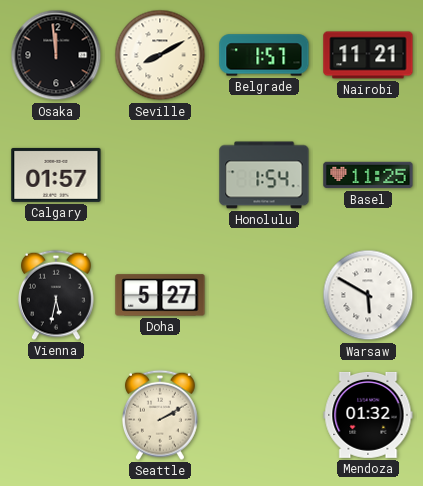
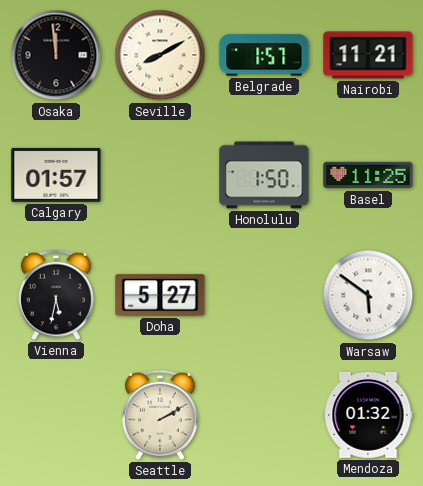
Honolulu: 1:54 -> 1:50 (264, 175)
Warsaw: 5:50 -> 5:51 (368, 295)
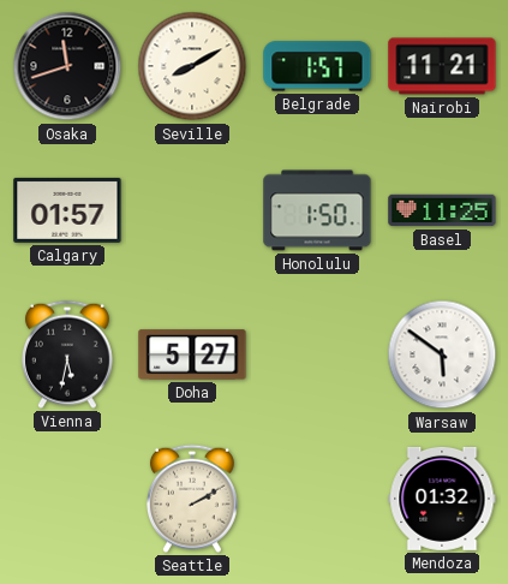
Osaka: 11:59 -> 11:42 (67, 66)
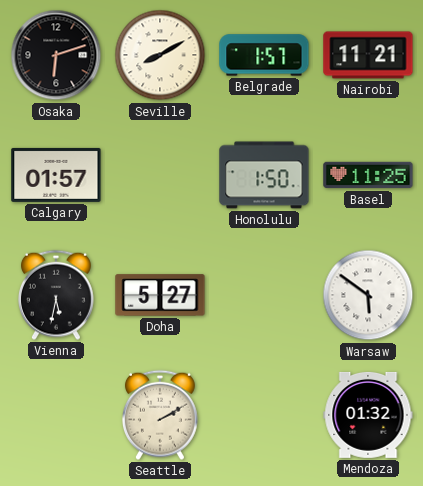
Osaka: 11:42 -> 6:12 (56, 55)
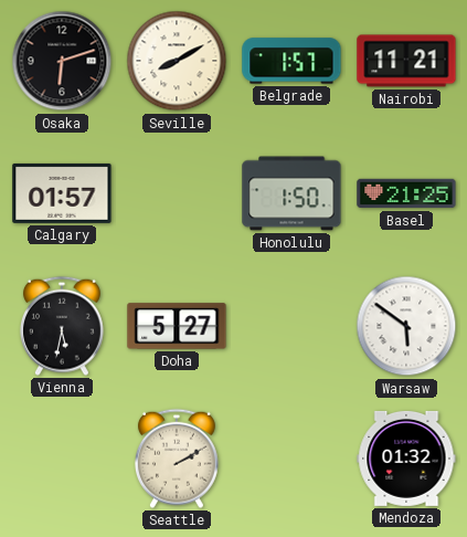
Basel: 11:25 -> 21:25 (406, 193)
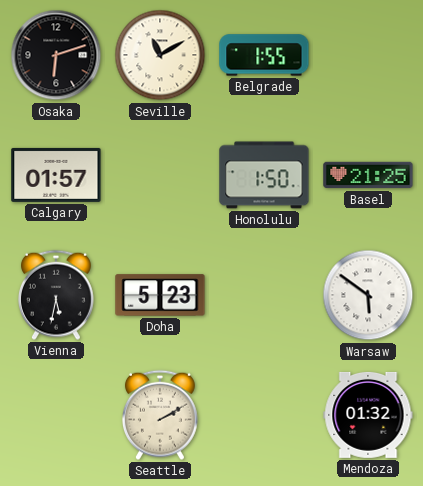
Seville: 8:10 -> 11:10 (160, 55)
Belgrade: 1:57 -> 1:55 (264, 55)
Nairobi: 11:21 -> none (406, 61)
Doha: 5:27 -> 5:23 (160, 295)
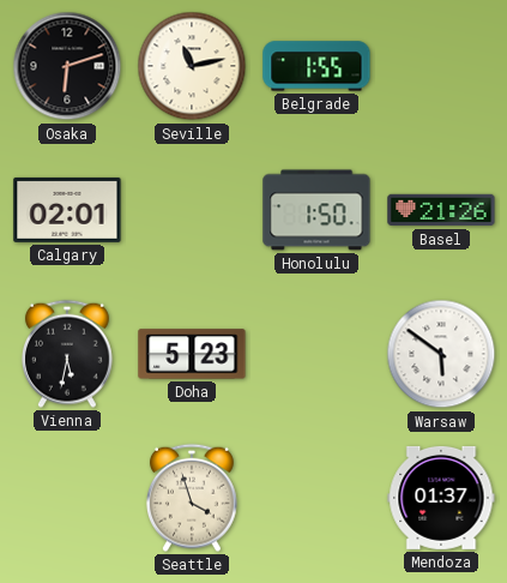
Seville: 11:10 -> 11:13 (192, 66)
Calgary: 01:57 -> 02:01 (67, 210)
Basel: 21:25 -> 21:26 (441, 210)
Seattle: 2:10 -> 3:57 (192, 498)
Mendoza: 01:32 -> 01:37 (441, 498)
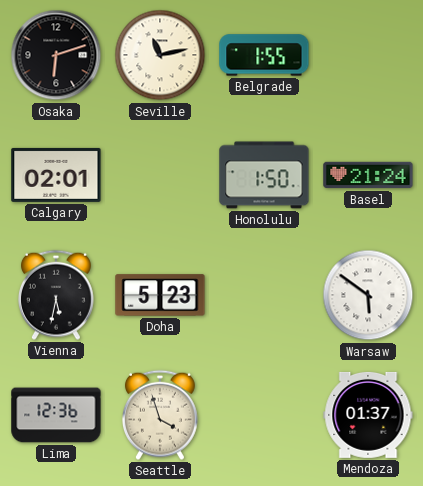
Basel: 21:26 -> 21:24 (368, 175)
Lima: none -> 12:36 (56, 415)
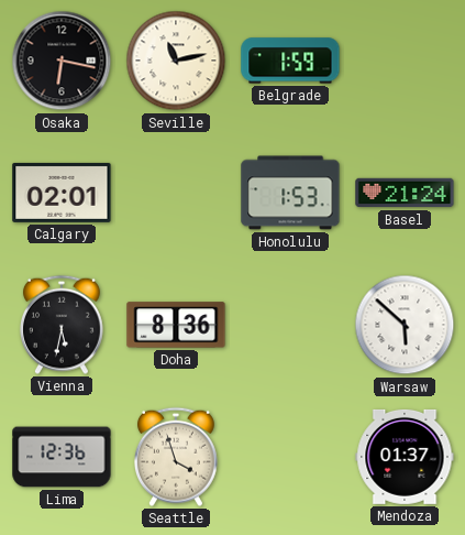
Osaka: 6:12 -> 6:17 (62, 61)
Belgrade: 1:55 -> 1:59 (290, 61)
Honolulu: 1:50 -> 1:53 (290, 193)
Doha: 5:23 -> 8:36 (176, 325)
Warsaw: 5:51 -> 5:52 (405, 325)
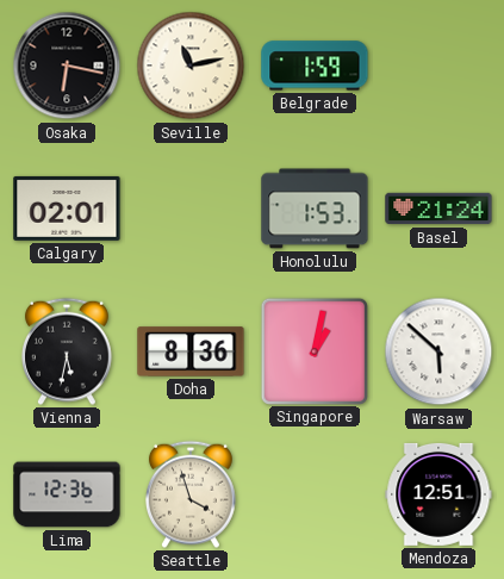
Singapore: none -> 1:02 (313, 350)
Mendoza: 01:37 -> 12:51 (438, 494)
